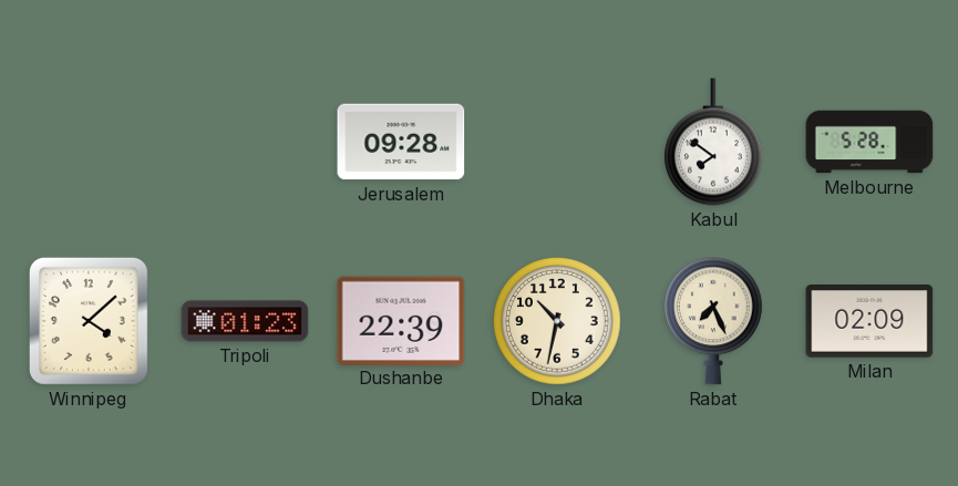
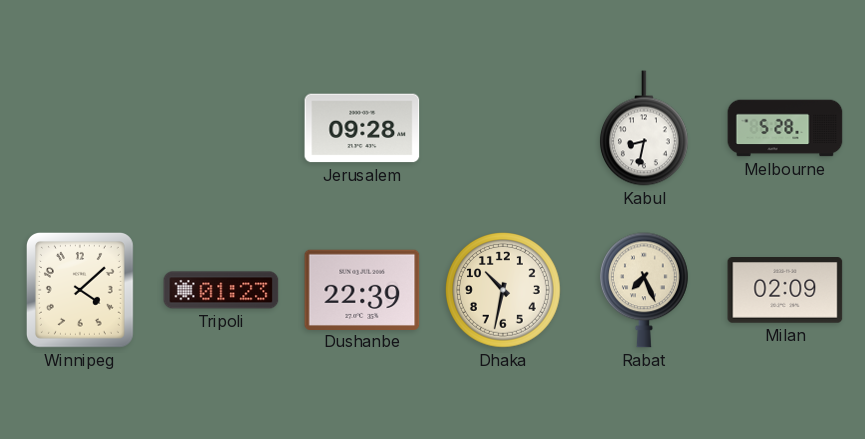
Kabul: 7:51 -> 8:32 (644, 128)
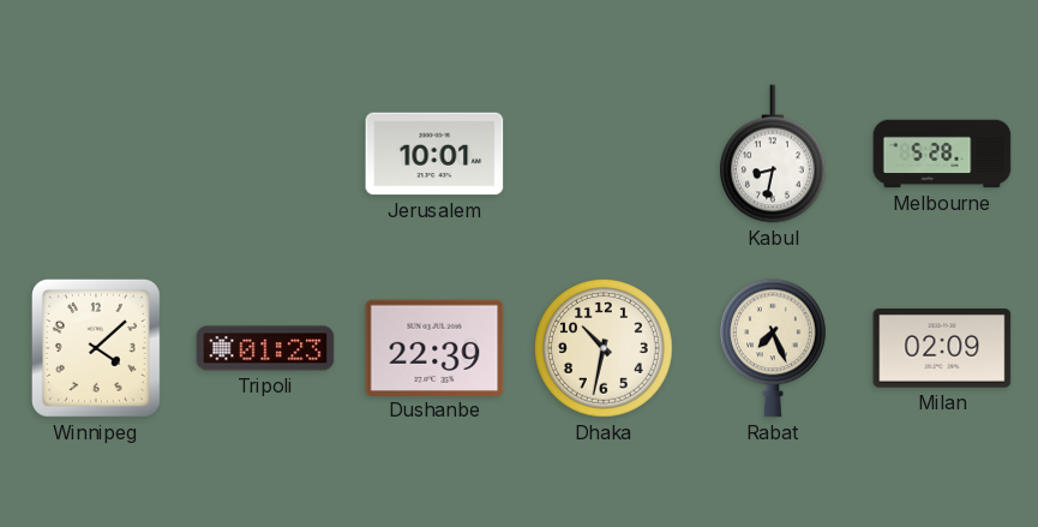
Jerusalem: 09:28 -> 10:01 (434, 154)
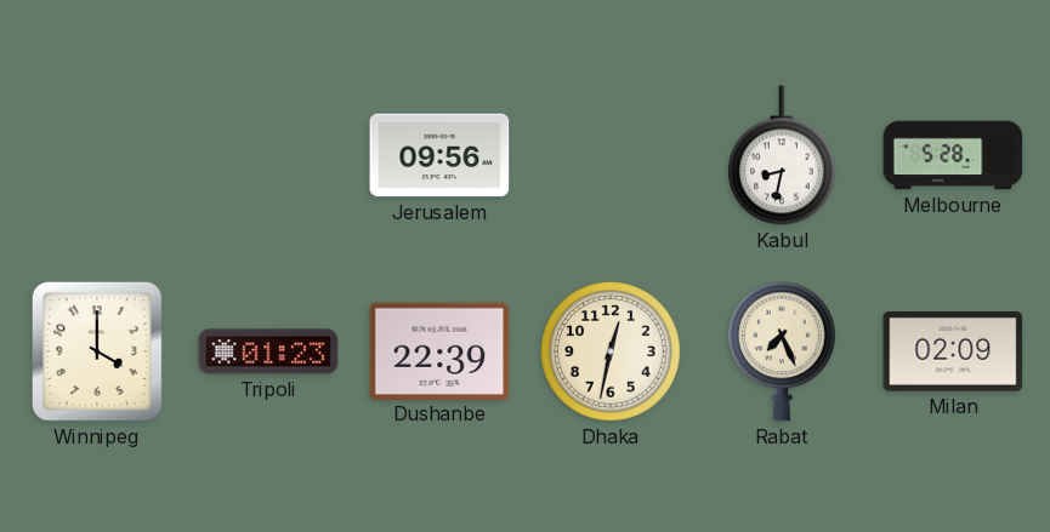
Jerusalem: 10:01 -> 09:56 (439, 155)
Winnipeg: 4:08 -> 4:00 (97, 353)
Dhaka: 10:32 -> 12:32 (612, 353)
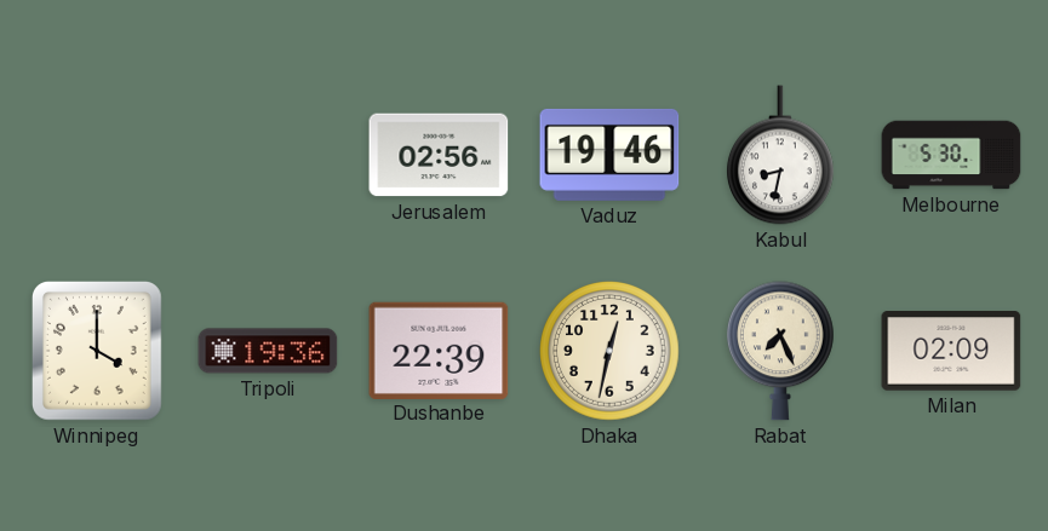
Jerusalem: 09:56 -> 02:56 (439, 155)
Vaduz: none -> 19:46 (609, 155)
Melbourne: 5:28 -> 5:30 (951, 155)
Tripoli: 01:23 -> 19:36 (268, 351)
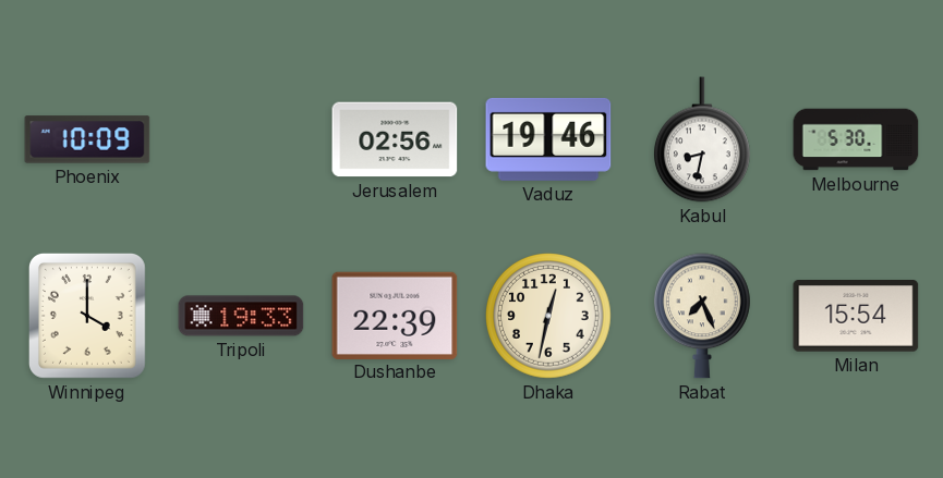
Phoenix: none -> 10:09 (87, 139)
Tripoli: 19:36 -> 19:33 (241, 316)
Milan: 02:09 -> 15:54 (856, 317)
